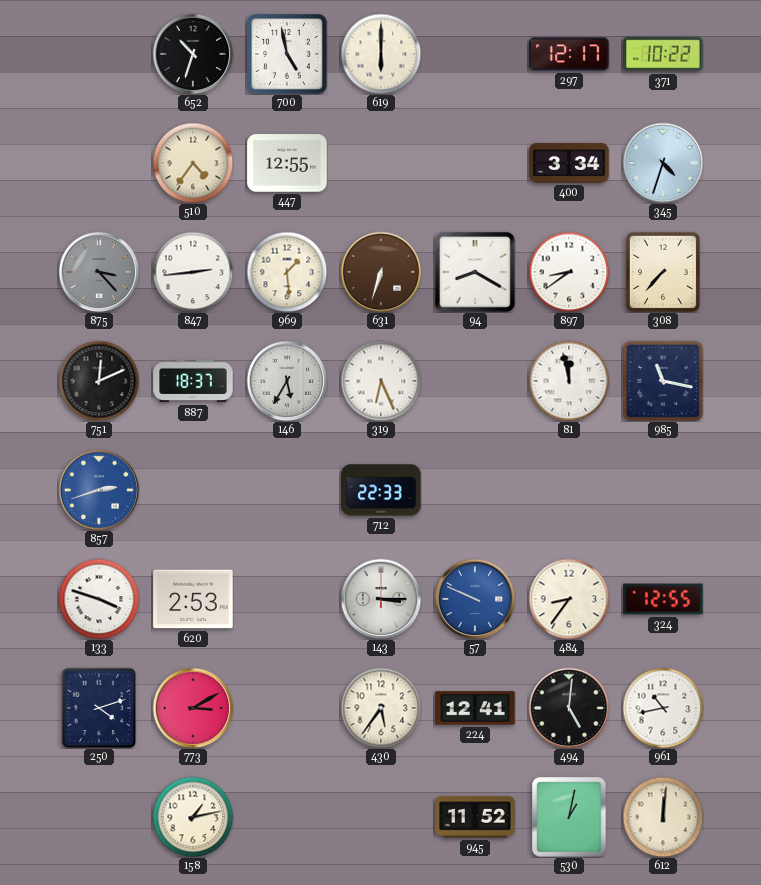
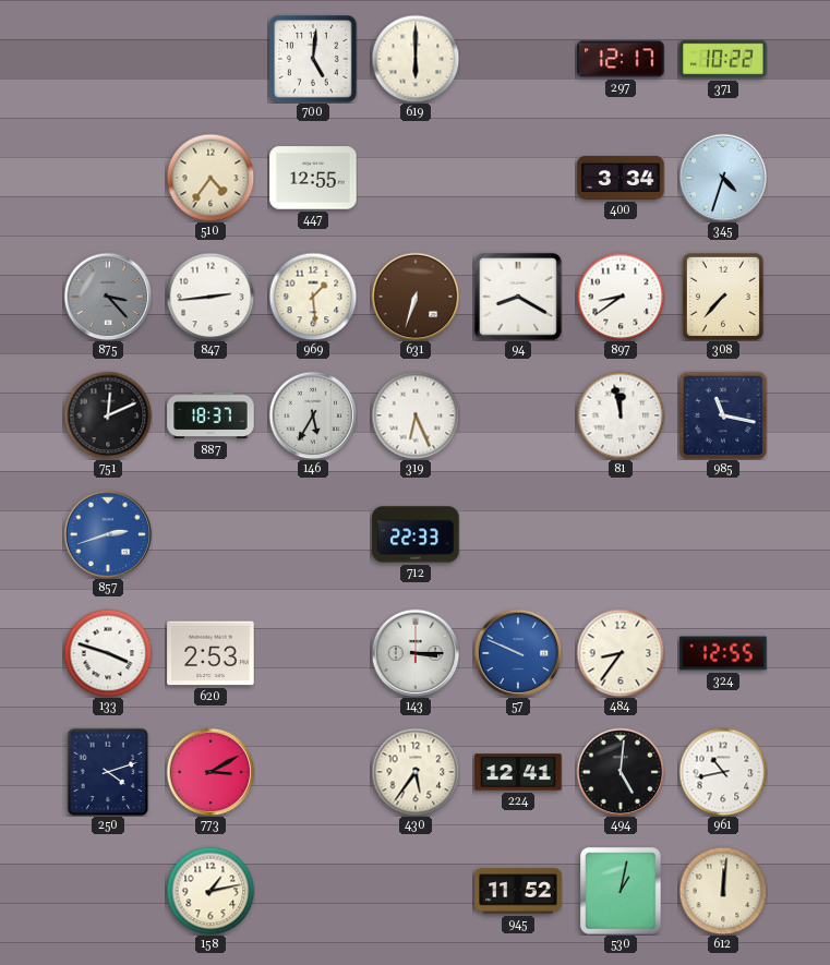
652: 10:33 -> none (193, 54)
700: 4:58 -> 5:01 (313, 59)
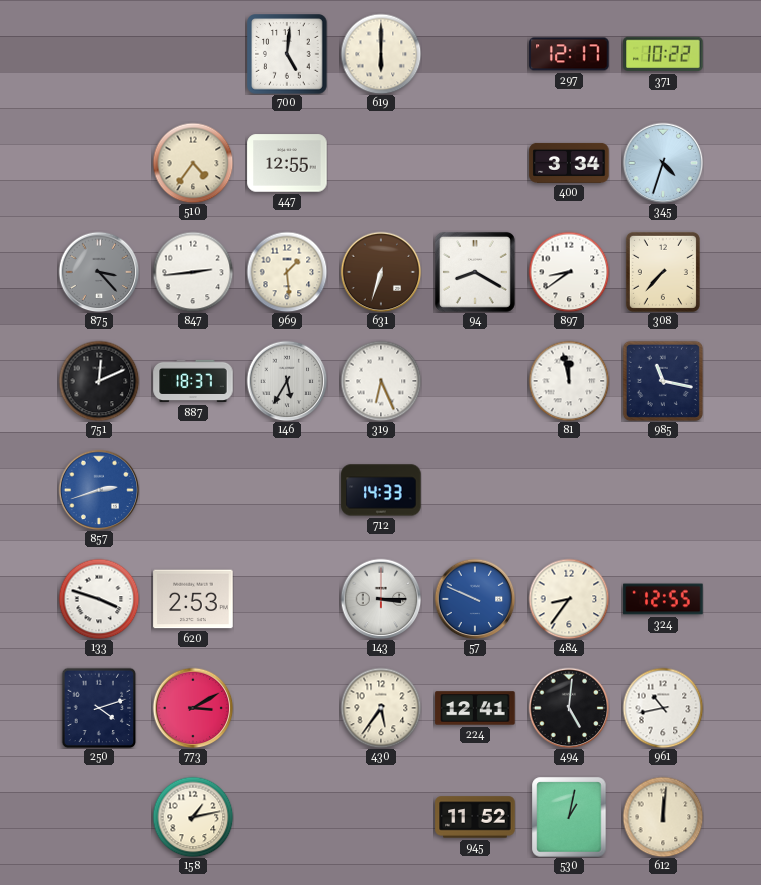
712: 22:33 -> 14:33 (381, 490)
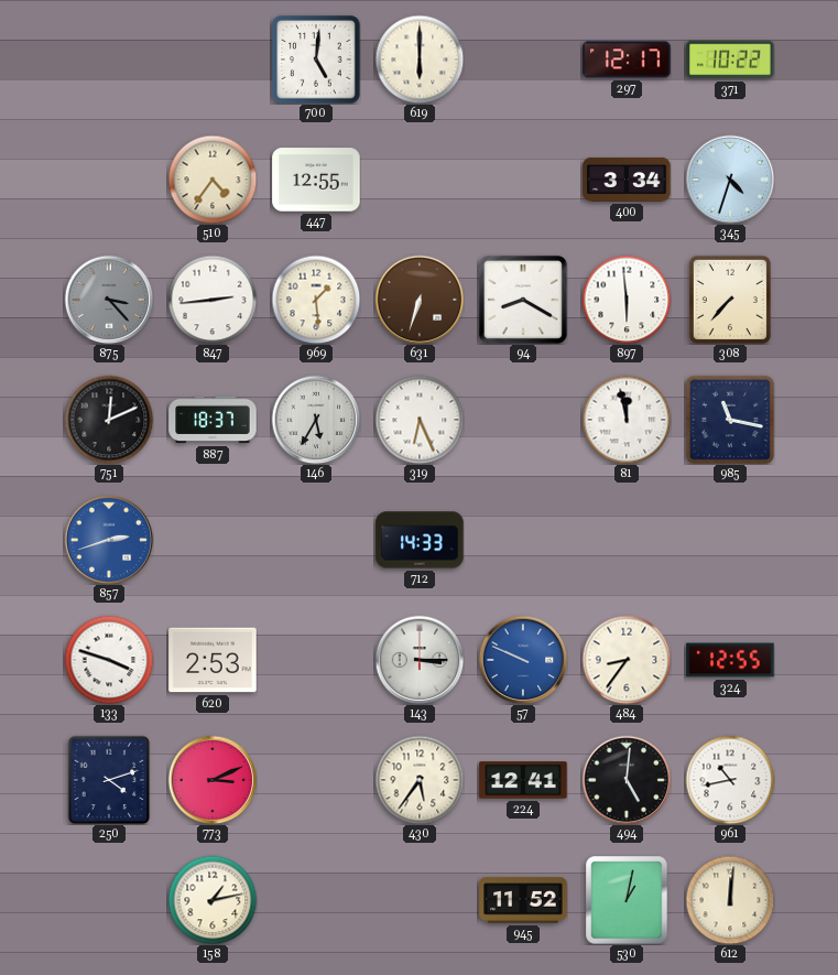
897: 8:39 -> 5:59 (627, 300)
773: 3:10 -> 3:11 (213, 780)
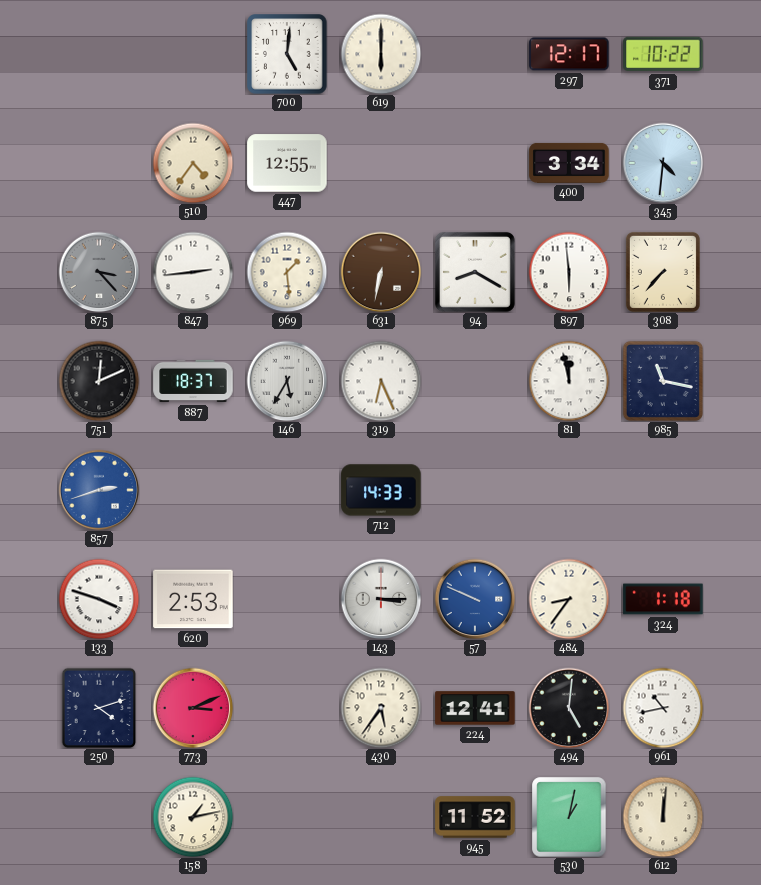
345: 4:33 -> 4:31 (663, 163)
631: 6:33 -> 6:32 (381, 272)
324: 12:55 -> 1:18 (663, 599)
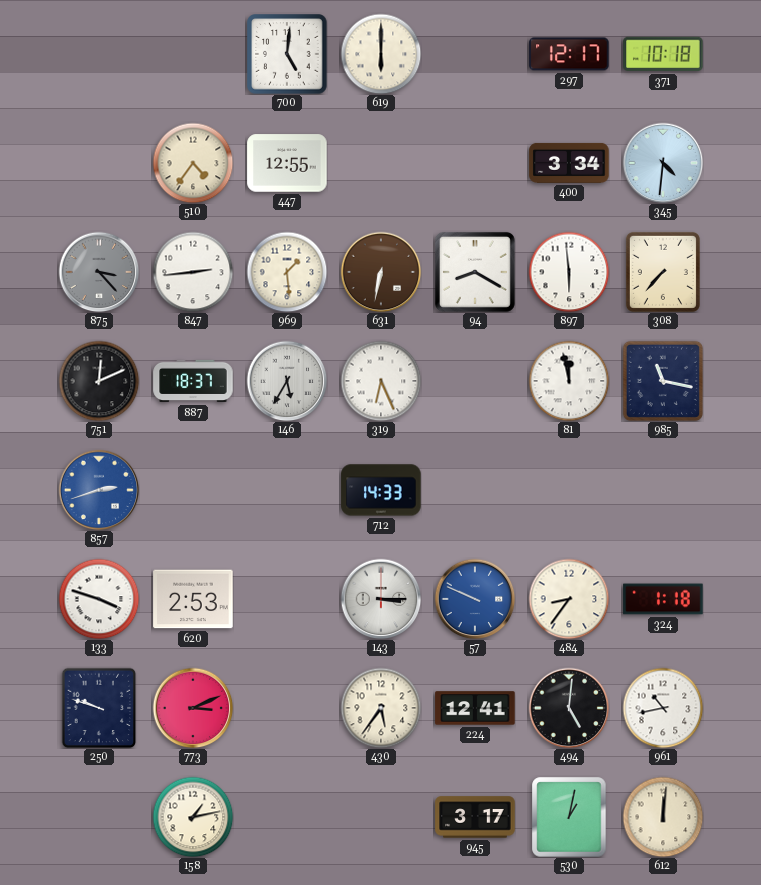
371: 10:22 -> 10:18 (663, 54)
250: 4:12 -> 9:48 (99, 708)
945: 11:52 -> 3:17 (475, 817)
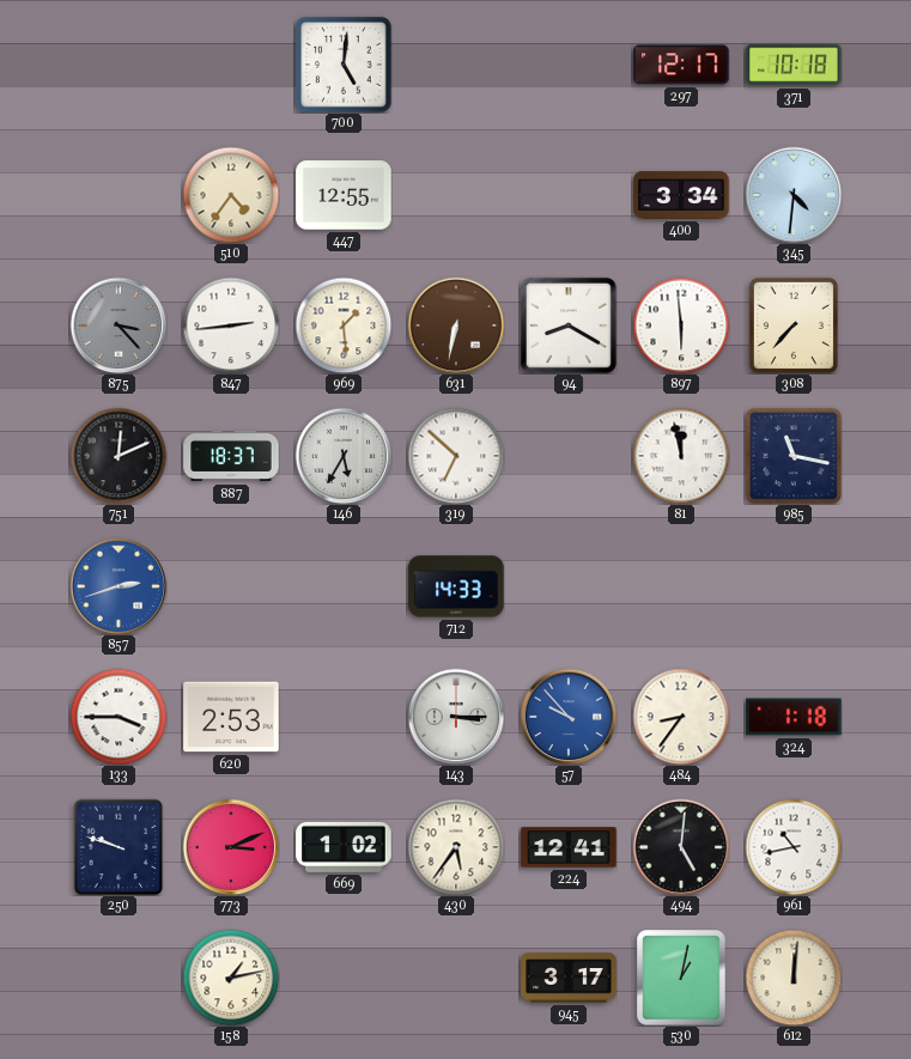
619: 6:00 -> none (381, 54)
319: 6:26 -> 6:52 (456, 456)
133: 3:48 -> 3:45 (119, 717)
57: 9:49 -> 9:53 (569, 717)
669: none -> 1:02 (344, 847)
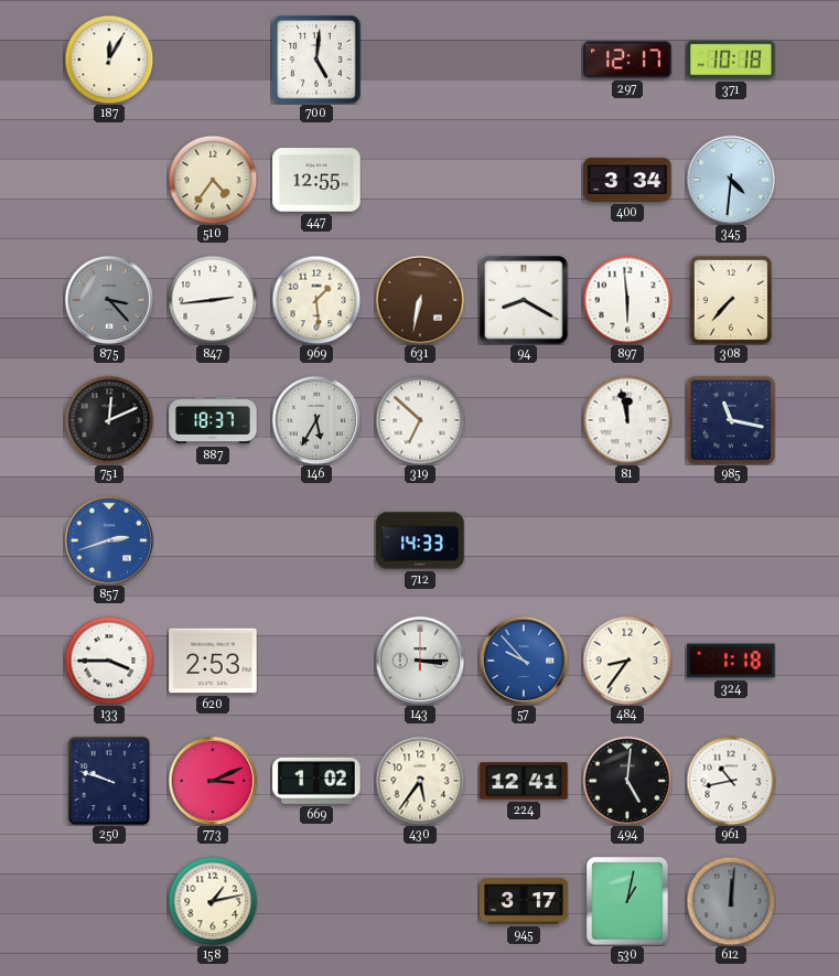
187: none -> 12:05 (109, 60)
612 dial: cream -> grey (731, 901)
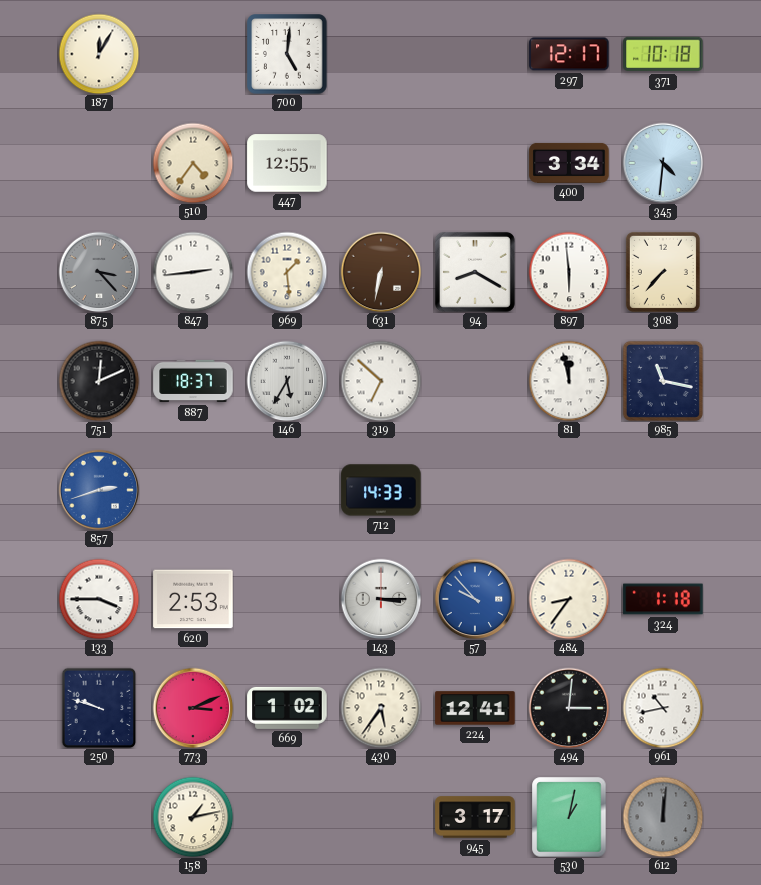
494: 5:01 -> 3:01 (569, 708)
